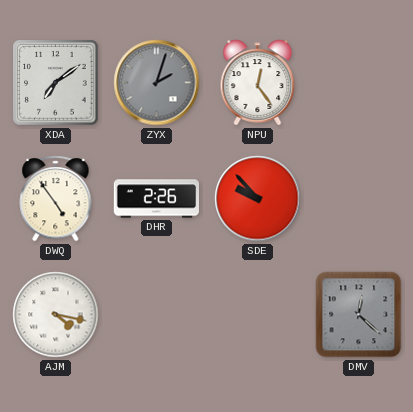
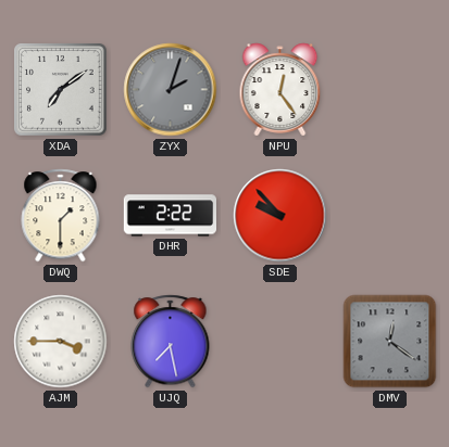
DWQ: 4:54 -> 1:30 (61, 216)
DHR: 2:26 -> 2:22 (170, 216)
AJM: 4:17 -> 3:45 (61, 342)
UJQ: none -> 7:28 (171, 342)
DMV: 12:22 -> 12:21 (390, 342)
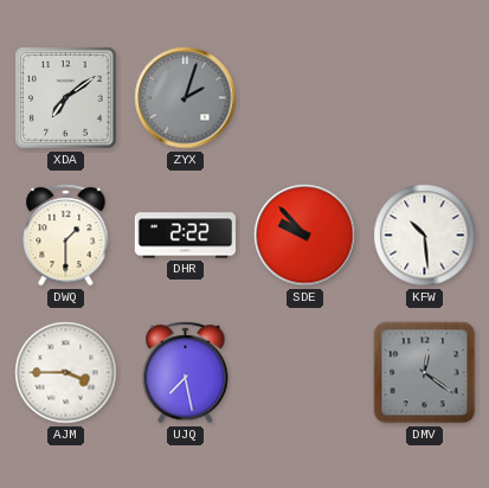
NPU: 12:24 -> none (280, 90)
KFW: none -> 10:29 (425, 236)
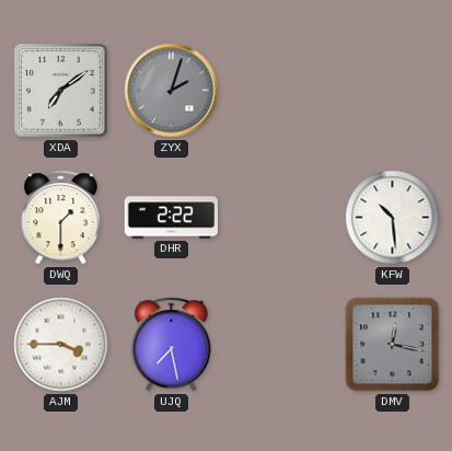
SDE: 9:53 -> none (305, 236)
DMV: 12:21 -> 12:17 (393, 345)
